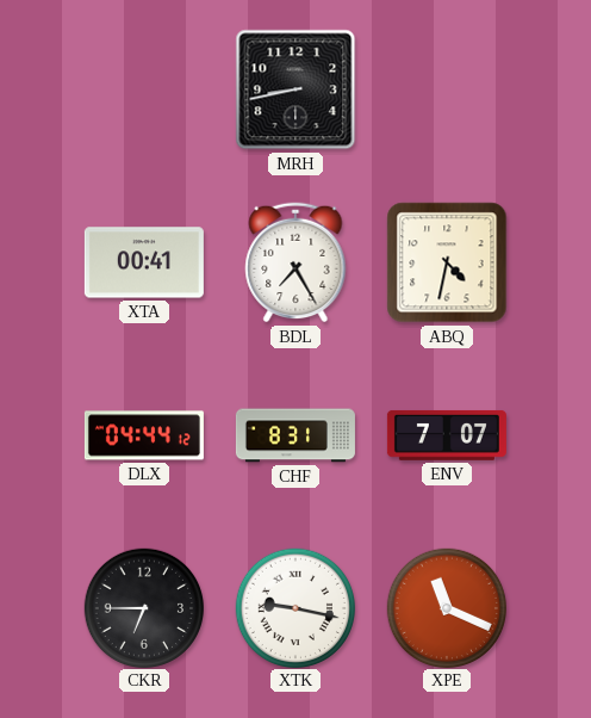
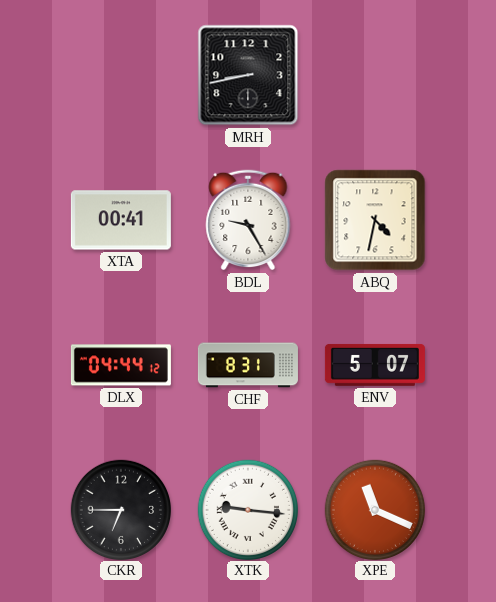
BDL: 7:25 -> 9:25 (248, 220)
ENV: 7:07 -> 5:07 (375, 365)
XTK: 9:17 -> 9:16 (247, 509)
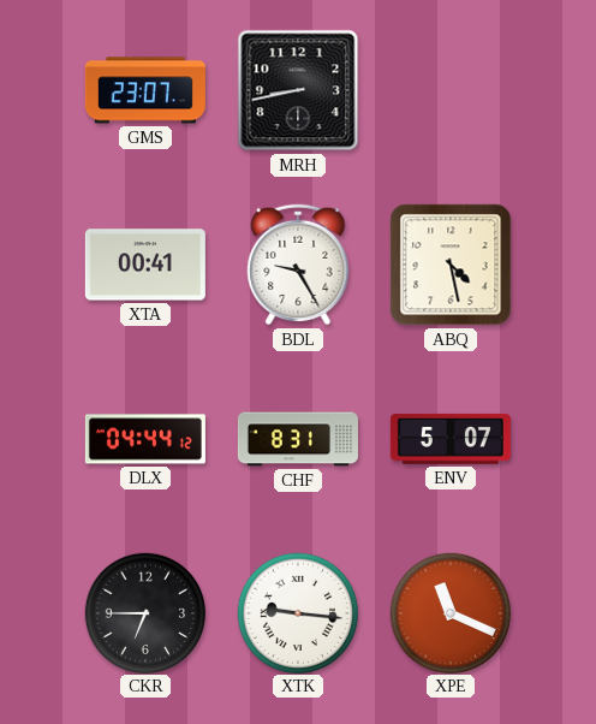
GMS: none -> 23:07 (145, 90)
ABQ: 4:32 -> 4:28 (451, 265)
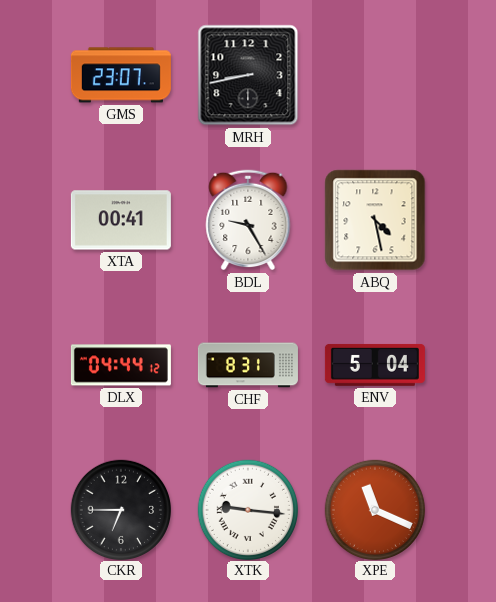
ENV: 5:07 -> 5:04 (375, 365)
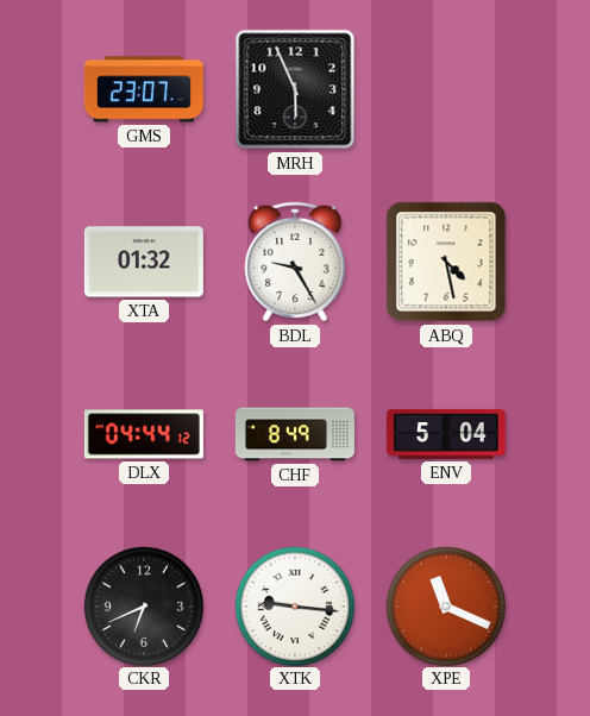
MRH: 8:43 -> 5:56 (295, 89)
XTA: 00:41 -> 01:32 (144, 262)
CHF: 8:31 -> 8:49 (295, 434)
CKR: 6:45 -> 6:41 (143, 605)
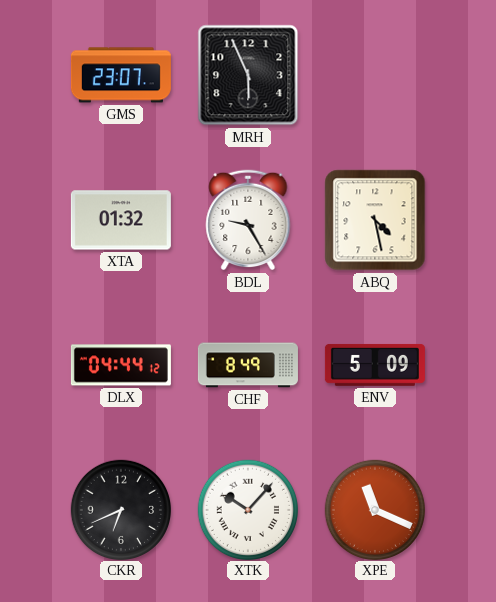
ENV: 5:04 -> 5:09 (375, 365)
XTK: 9:16 -> 10:07 (247, 509)
